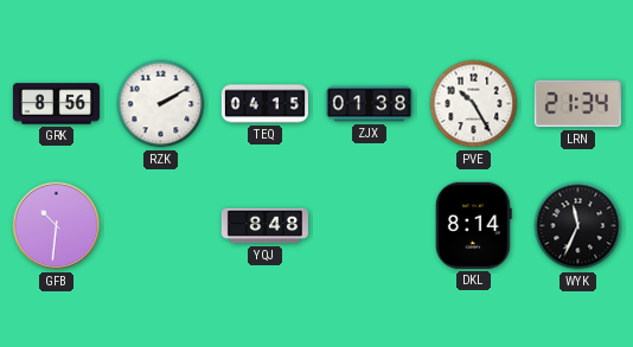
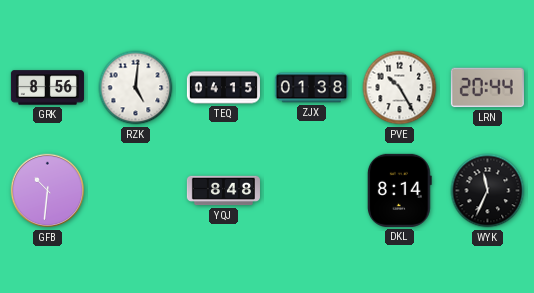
RZK: 2:10 -> 5:01 (136, 88)
LRN: 21:34 -> 20:44 (487, 88)
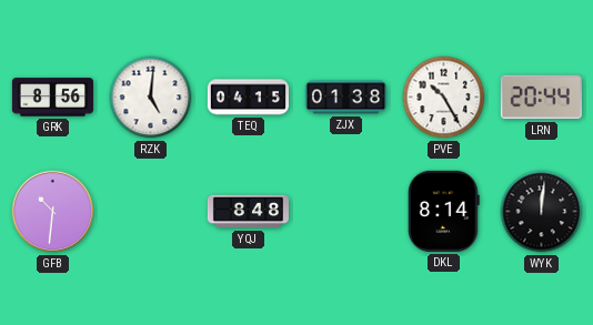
WYK: 11:34 -> 12:01 (542, 212)
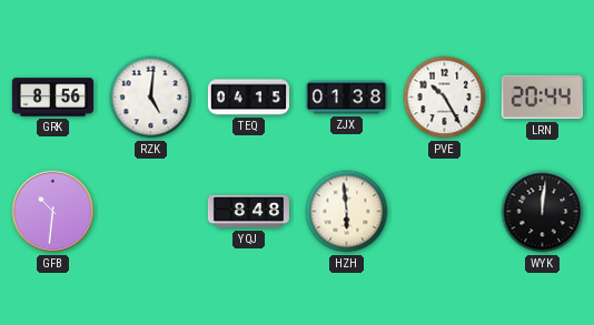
HZH: none -> 5:59 (347, 212)
DKL: 8:14 -> none (443, 211)
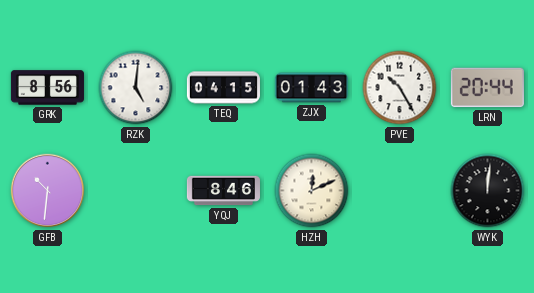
ZJX: 01:38 -> 01:43 (311, 88)
YQJ: 8:48 -> 8:46 (223, 191)
HZH: 5:59 -> 12:11 (312, 191)
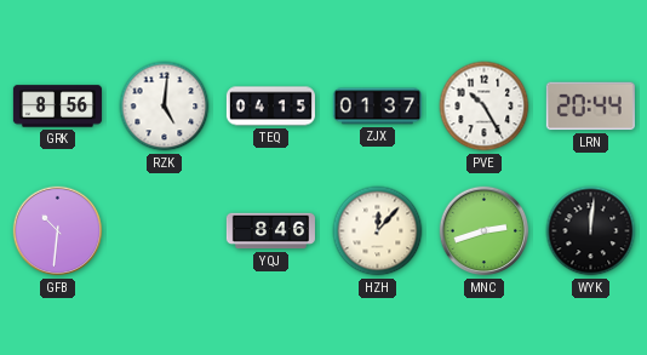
ZJX: 01:43 -> 01:37 (377, 107)
HZH: 12:11 -> 12:07 (378, 231)
MNC: none -> 2:42 (485, 231)
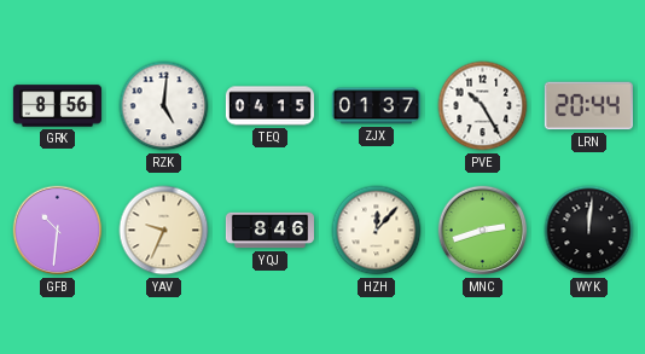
YAV: none -> 9:34 (164, 231)
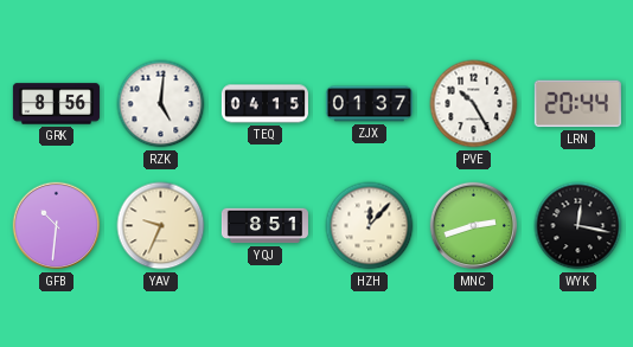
YQJ: 8:46 -> 8:51 (264, 226)
WYK: 12:01 -> 12:17 (578, 226)
